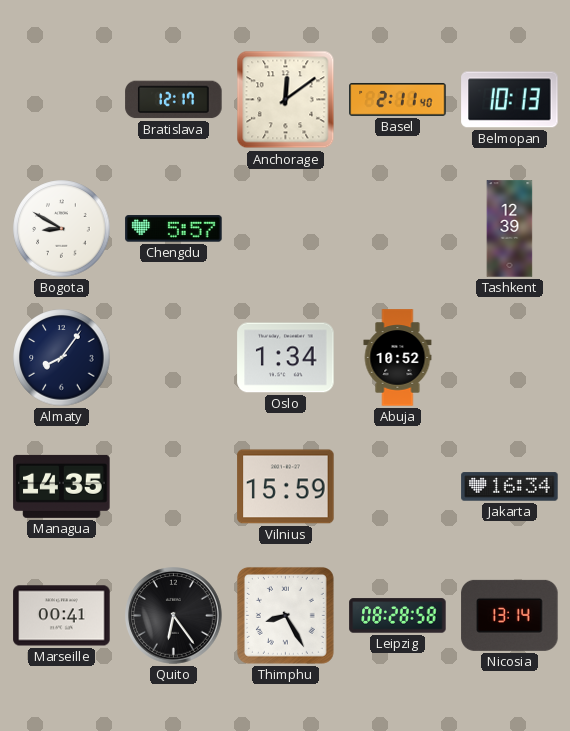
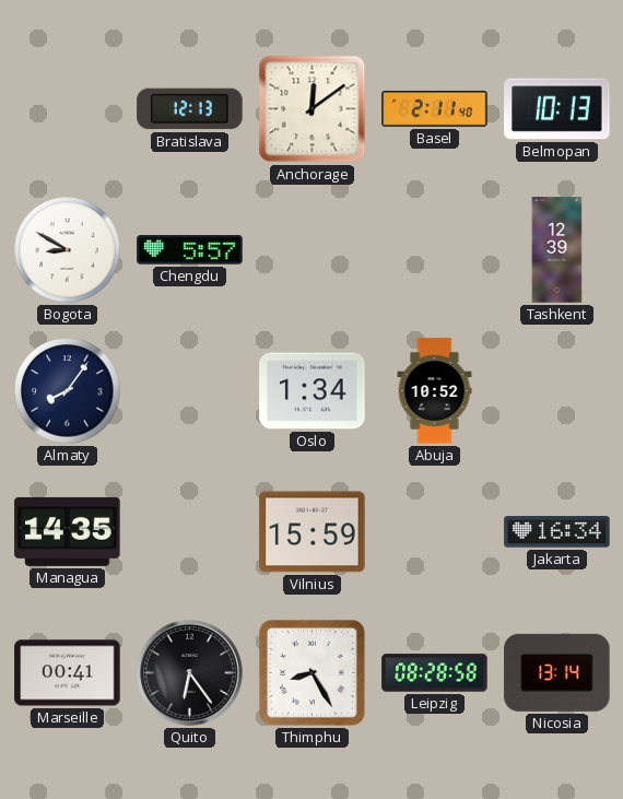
Bratislava: 12:17 -> 12:13 (190, 109)
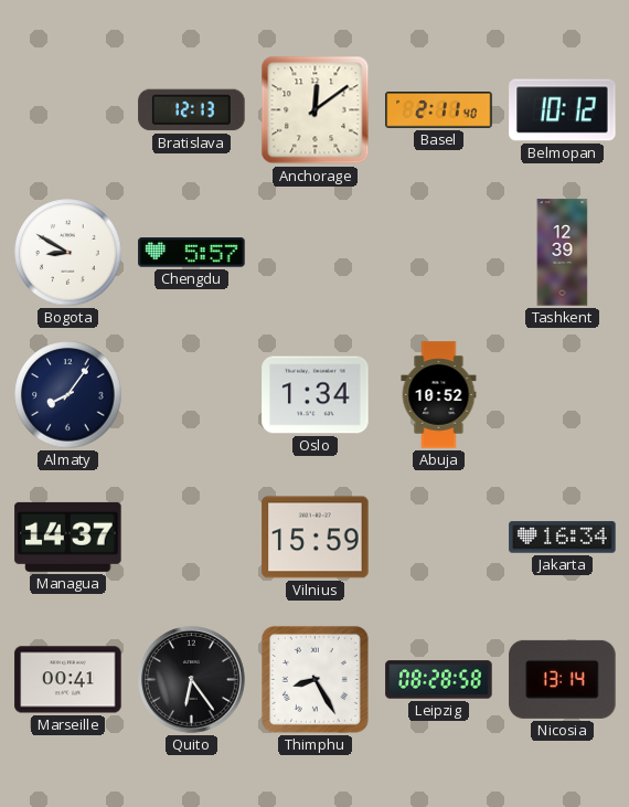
Belmopan: 10:13 -> 10:12 (563, 110)
Managua: 14:35 -> 14:37 (68, 537)
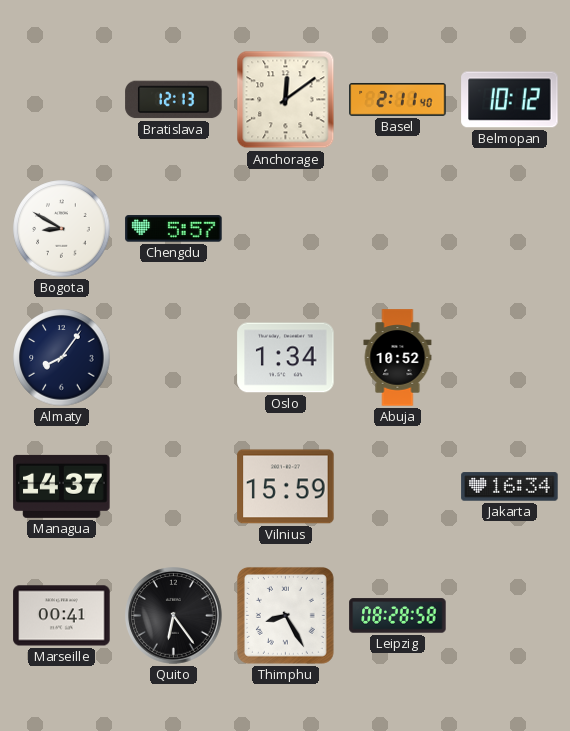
Tashkent: 12:39 -> none (563, 253)
Nicosia: 13:14 -> none (563, 679)
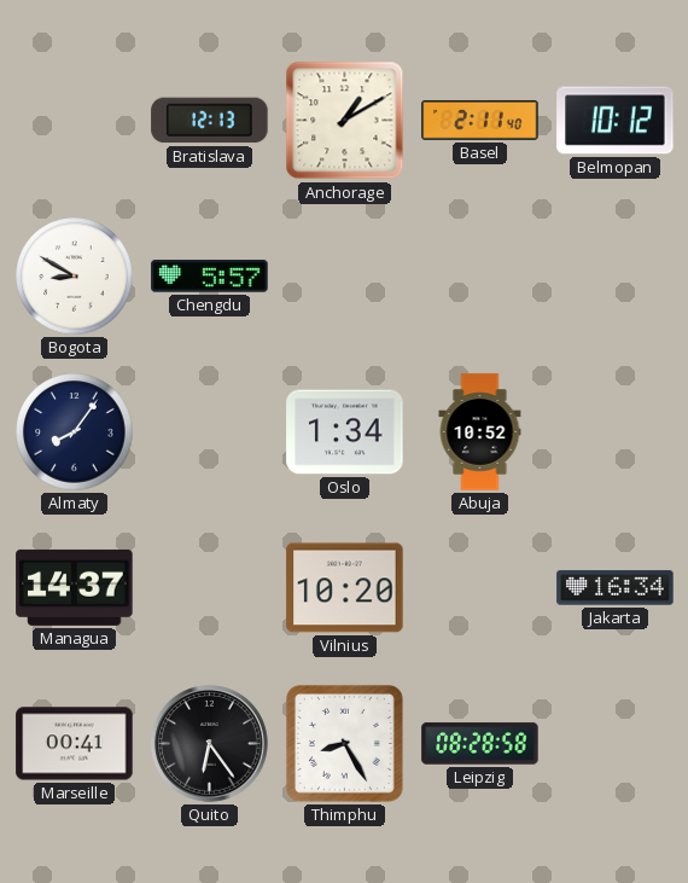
Anchorage: 12:09 -> 1:10 (345, 121)
Vilnius: 15:59 -> 10:20 (345, 588)
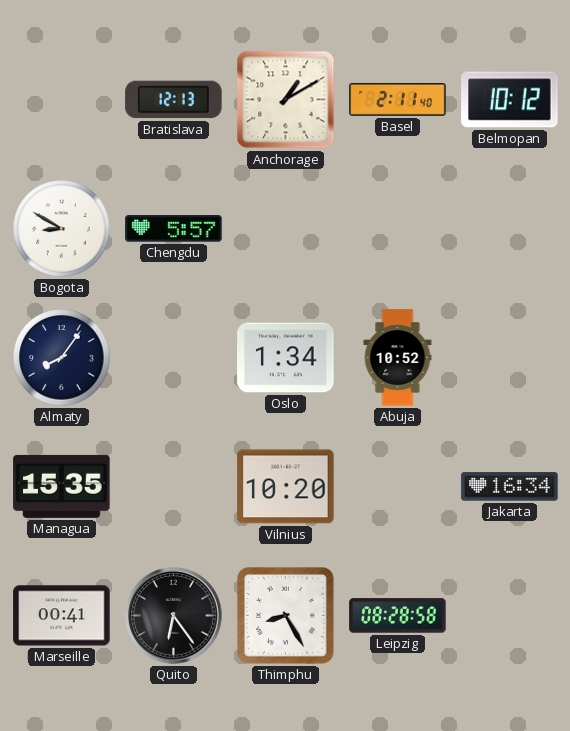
Managua: 14:37 -> 15:35 (62, 486)
